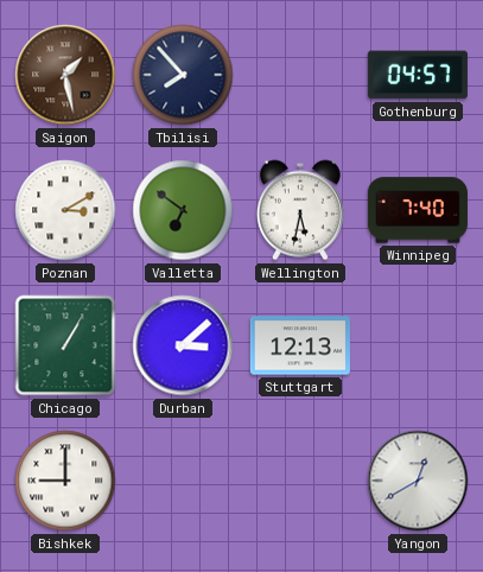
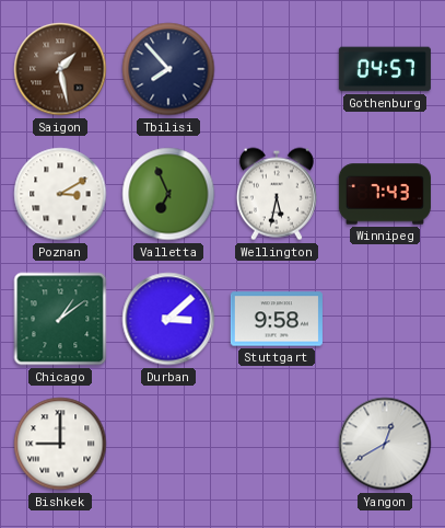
Valletta: 6:51 -> 6:56 (168, 194)
Winnipeg: 7:40 -> 7:43 (385, 194)
Chicago: 1:05 -> 1:09 (60, 319)
Stuttgart: 12:13 -> 9:58 (277, 319)
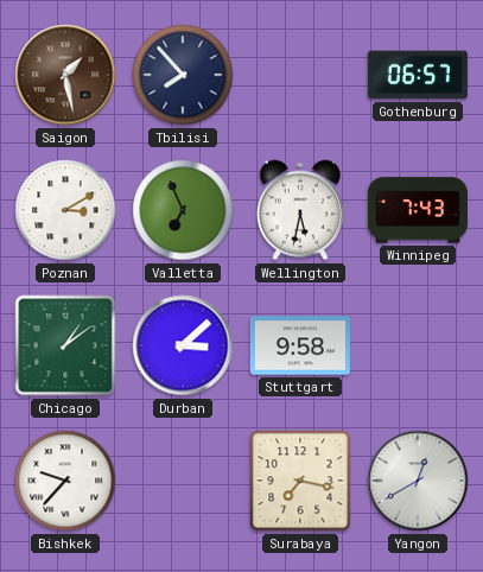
Gothenburg: 04:57 -> 06:57 (418, 75)
Bishkek: 9:00 -> 9:37 (65, 481)
Surabaya: none -> 7:17 (300, 481)
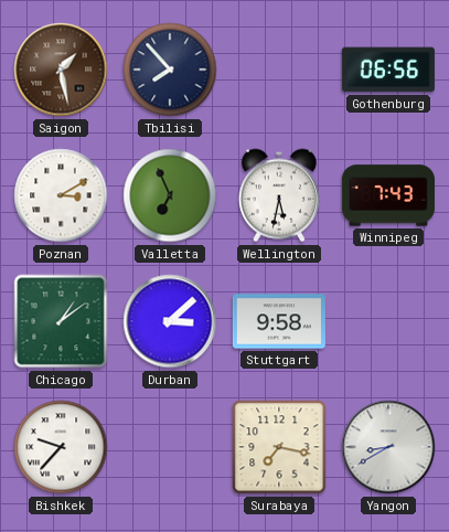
Gothenburg: 06:57 -> 06:56 (388, 70)
Yangon: 12:40 -> 8:40 (388, 447)
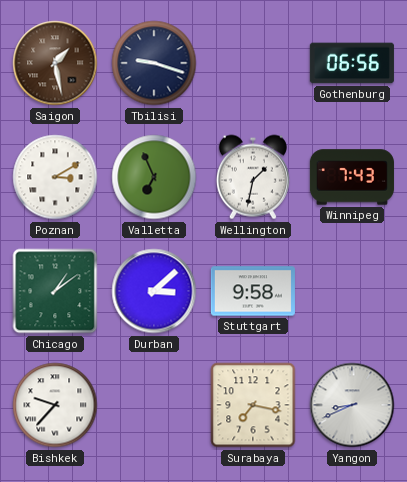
Tbilisi: 7:53 -> 9:18 (154, 63)
Wellington: 5:32 -> 1:32 (253, 177)
Yangon: 8:40 -> 8:41 (352, 405)
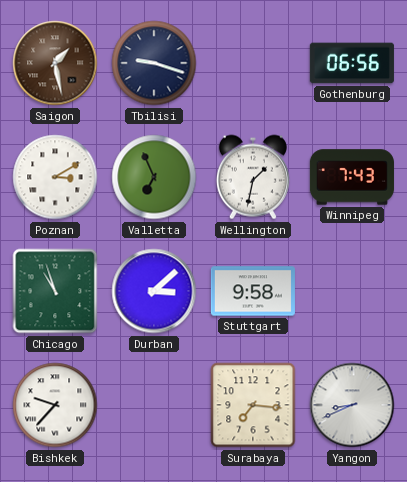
Chicago: 1:09 -> 10:57 (55, 291)
Surabaya: 7:17 -> 7:16 (253, 405)
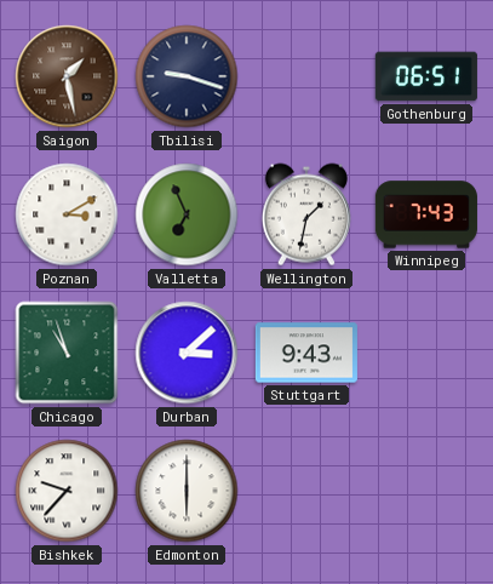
Gothenburg: 06:56 -> 06:51 (426, 76)
Stuttgart: 9:58 -> 9:43 (306, 353)
Edmonton: none -> 6:00 (187, 491)
Surabaya: 7:16 -> none (253, 405)
Yangon: 8:41 -> none (352, 405)
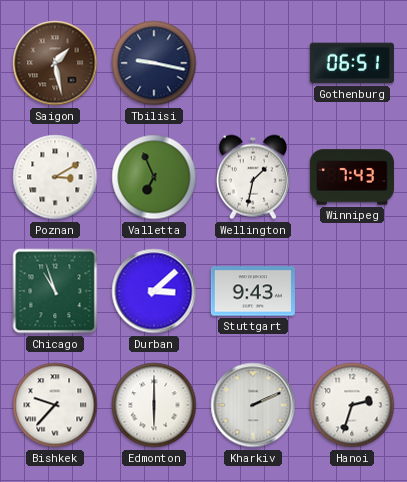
Tbilisi: 9:18 -> 9:17 (154, 63)
Kharkiv: none -> 2:11 (253, 405)
Hanoi: none -> 2:33 (352, 405)
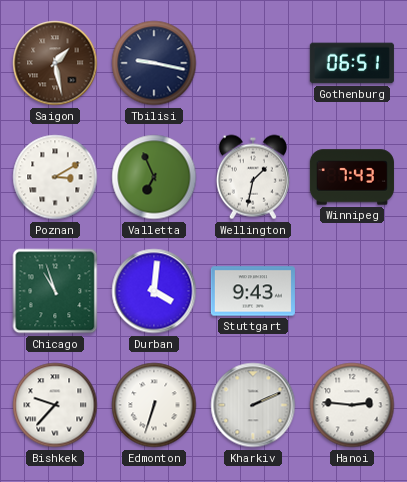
Durban: 3:08 -> 4:01 (154, 291)
Edmonton: 6:00 -> 6:33 (154, 405)
Hanoi: 2:33 -> 2:46 (352, 405)
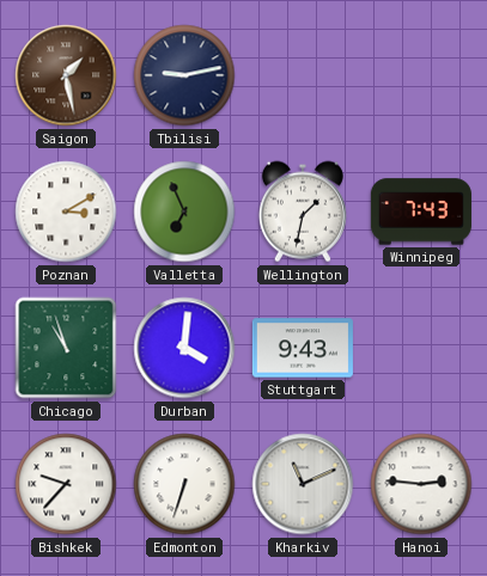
Tbilisi: 9:17 -> 9:13 (184, 75)
Gothenburg: 06:51 -> none (352, 63)
Kharkiv: 2:11 -> 11:11 (303, 484)
